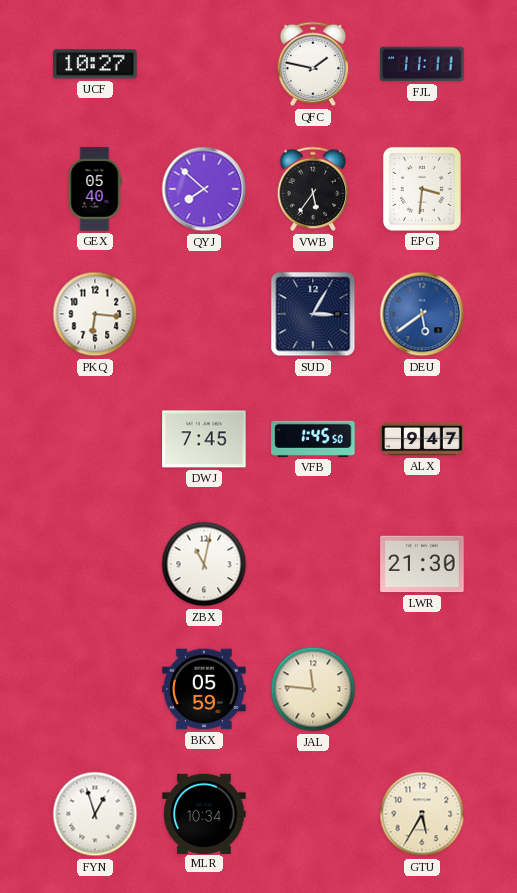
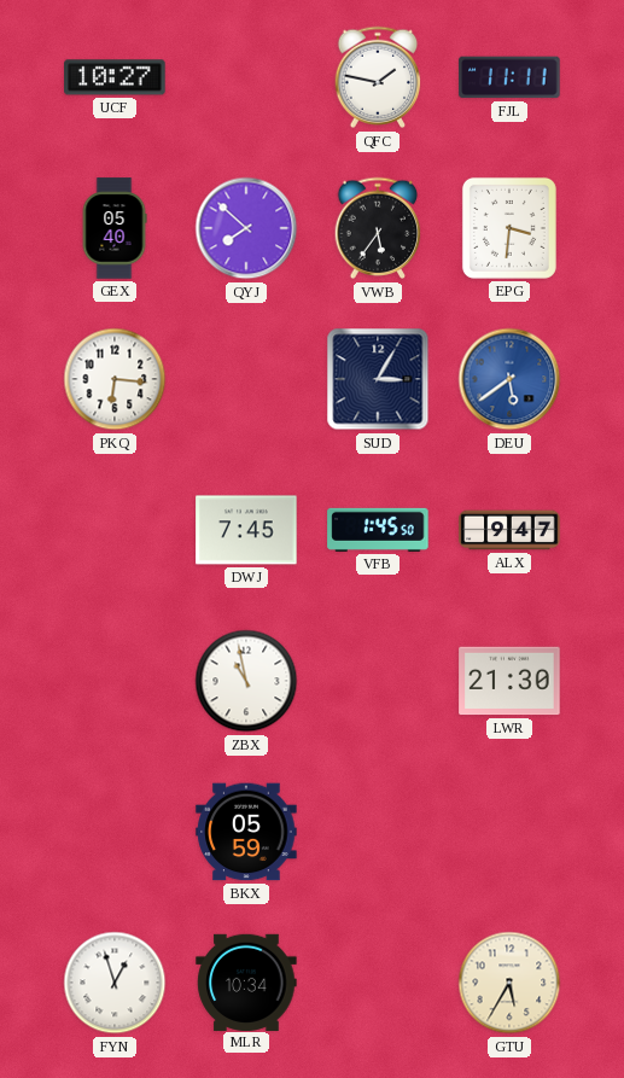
ZBX: 11:02 -> 10:58 (246, 681)
JAL: 11:46 -> none (313, 689)
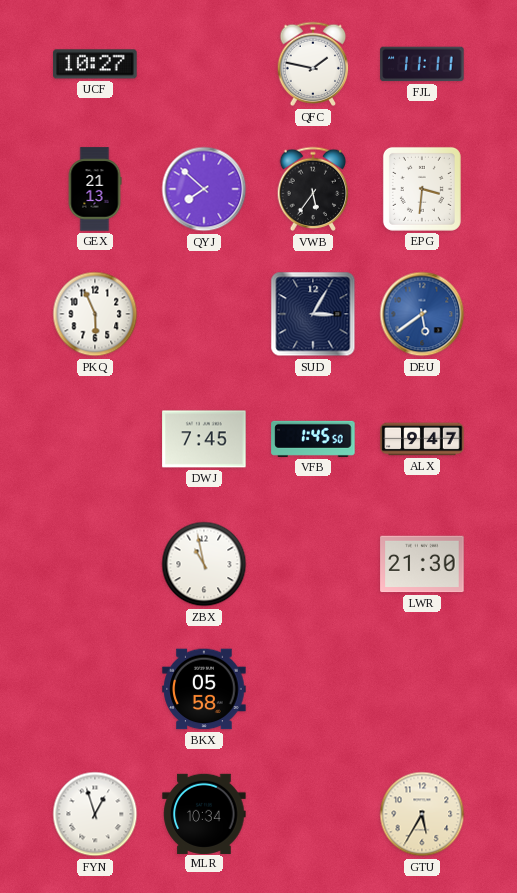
GEX: 05:40 -> 21:13 (95, 189)
PKQ: 6:16 -> 5:56 (95, 314)
BKX: 05:59 -> 05:58 (204, 689)
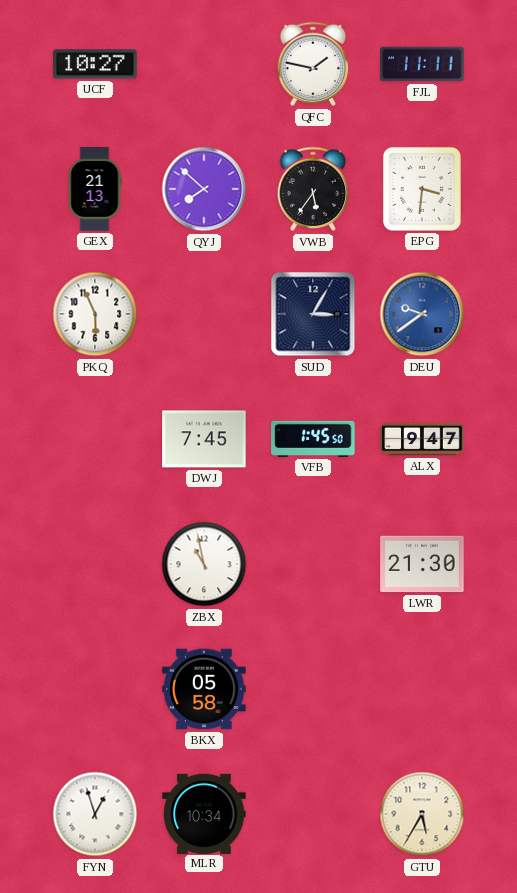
DEU: 5:39 -> 9:39 (422, 314)
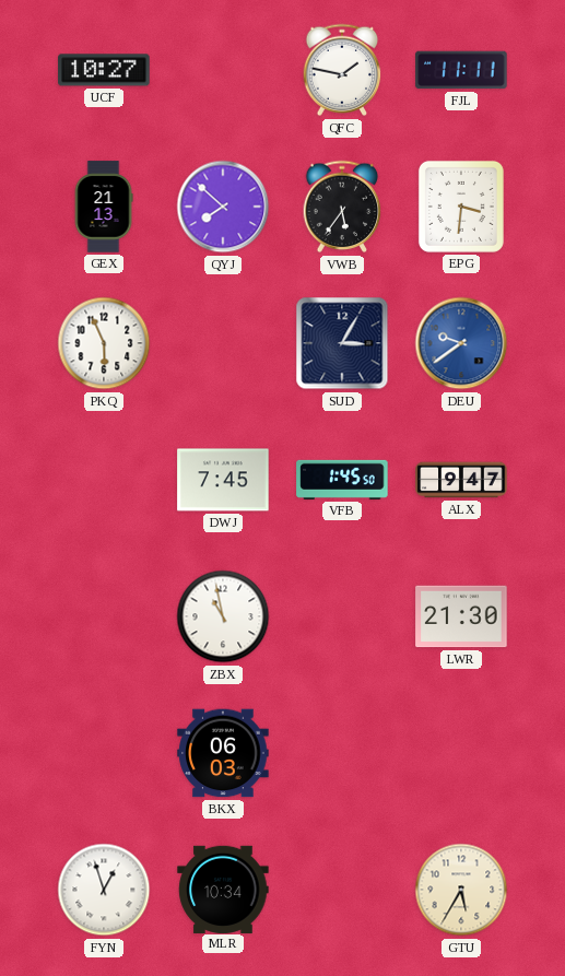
BKX: 05:58 -> 06:03 (223, 753)
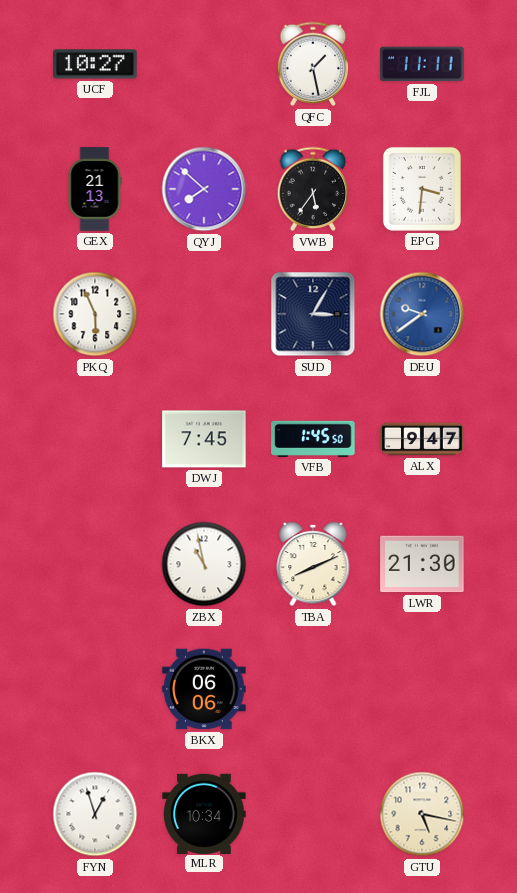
QFC: 1:47 -> 1:28 (313, 64)
TBA: none -> 8:11 (313, 564)
BKX: 06:03 -> 06:06 (204, 689)
GTU: 5:35 -> 5:17 (422, 814)
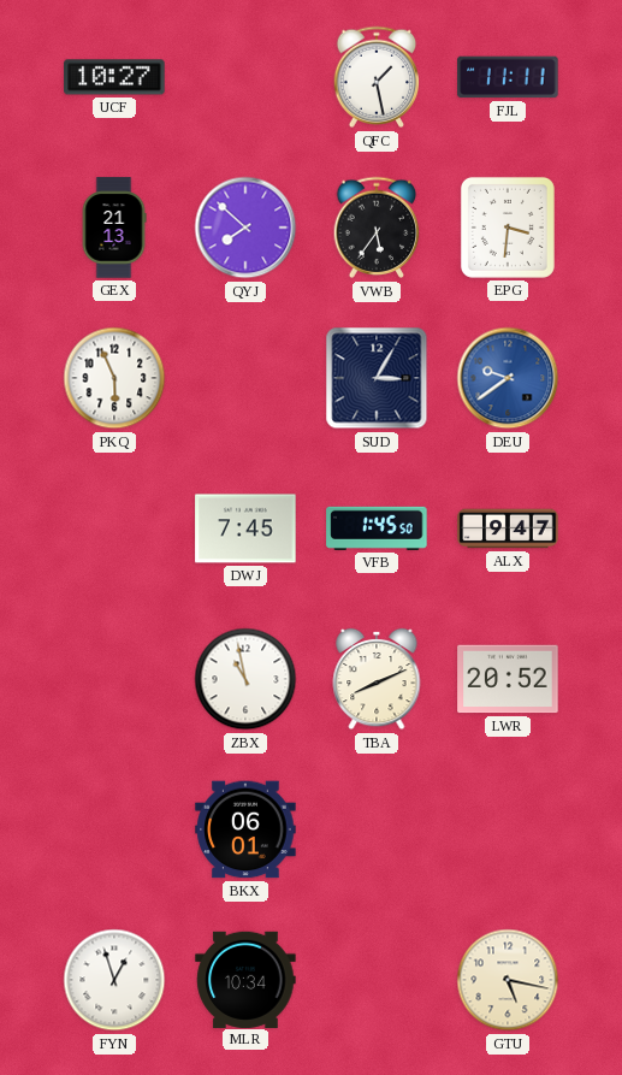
LWR: 21:30 -> 20:52 (508, 679)
BKX: 06:06 -> 06:01 (245, 829)
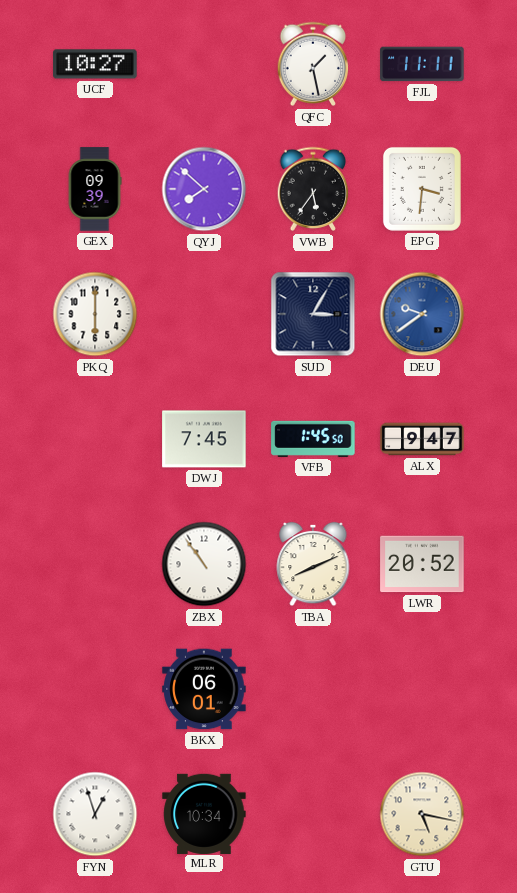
GEX: 21:13 -> 09:39 (95, 189)
PKQ: 5:56 -> 6:00 (95, 314)
ZBX: 10:58 -> 10:54 (204, 564)
